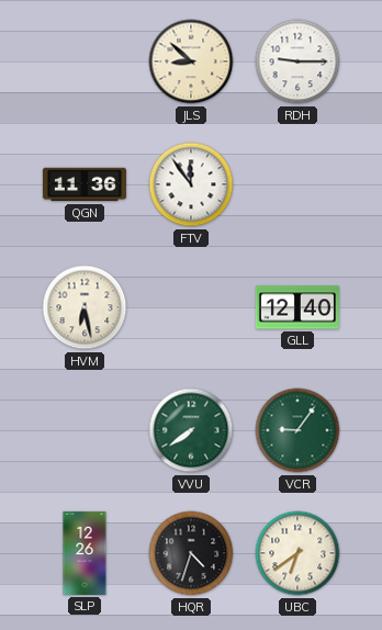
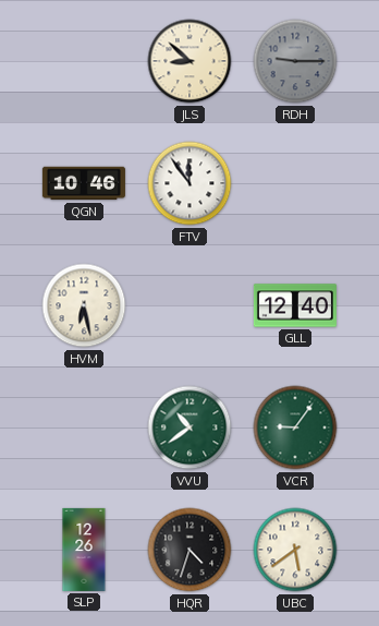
RDH dial: white -> grey (295, 61)
QGN: 11:36 -> 10:46 (84, 183)
VVU: 7:39 -> 10:39 (189, 428)
UBC: 6:39 -> 5:39 (295, 550)
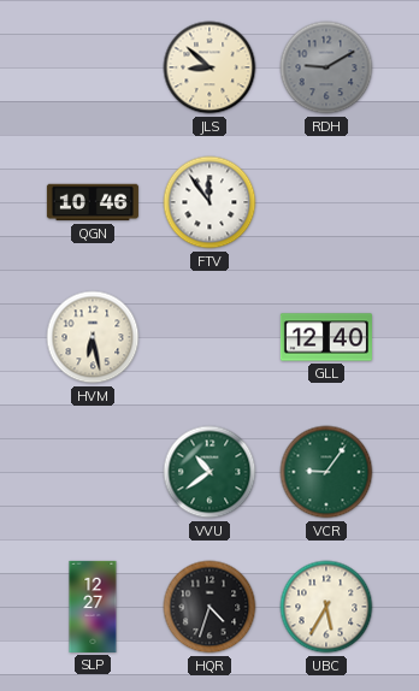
RDH: 9:15 -> 9:10 (326, 67)
SLP: 12:26 -> 12:27 (93, 607)
UBC: 5:39 -> 5:35 (326, 607)
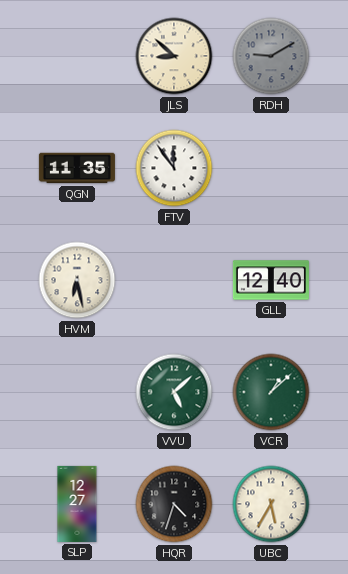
QGN: 10:46 -> 11:35 (77, 168)
VVU: 10:39 -> 5:08 (174, 392)
VCR: 9:06 -> 1:08 (271, 392)
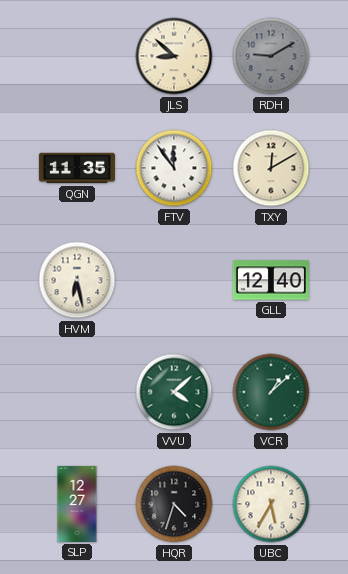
TXY: none -> 12:10 (271, 168)
VVU: 5:08 -> 4:08 (174, 392)
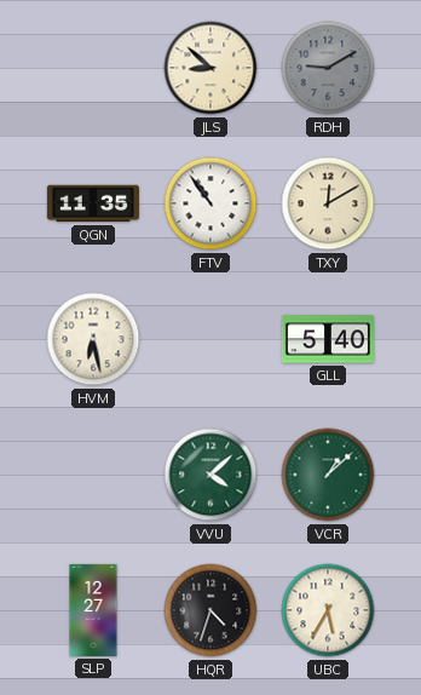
FTV: 11:54 -> 10:54 (211, 203)
GLL: 12:40 -> 5:40 (328, 339)
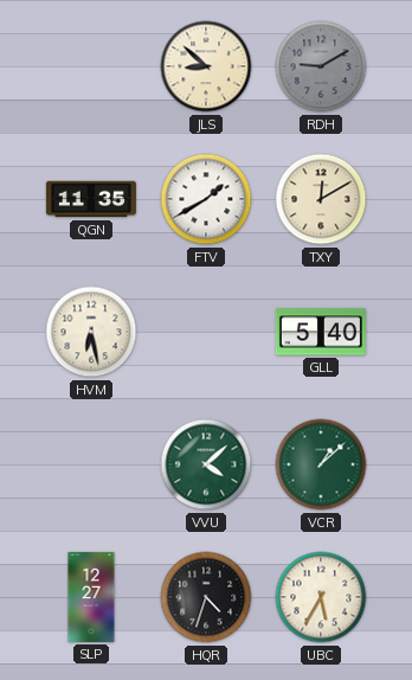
FTV: 10:54 -> 1:40 (206, 199)
